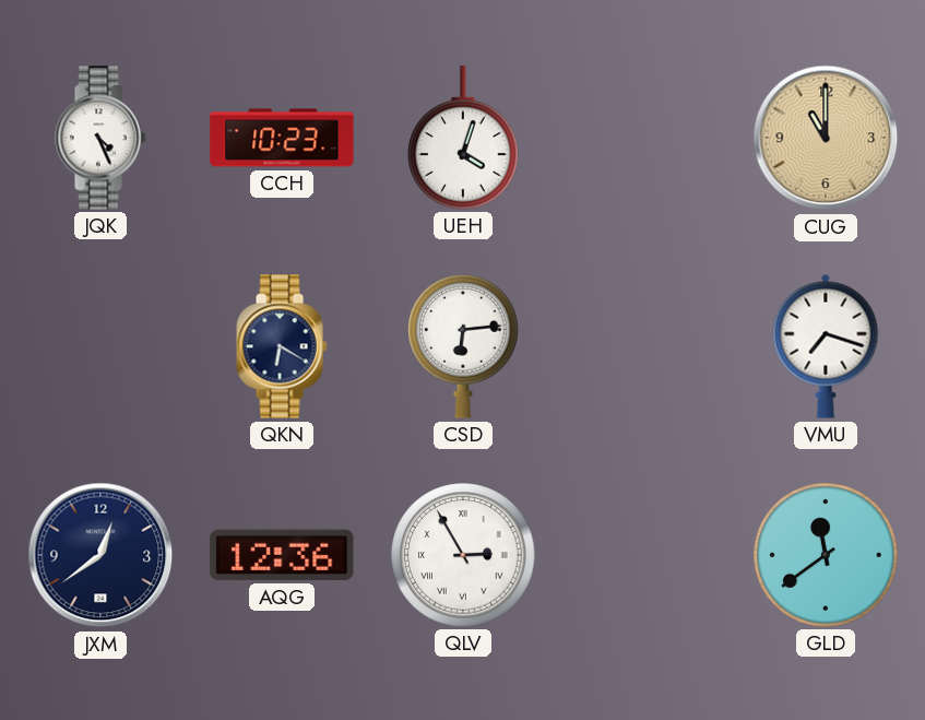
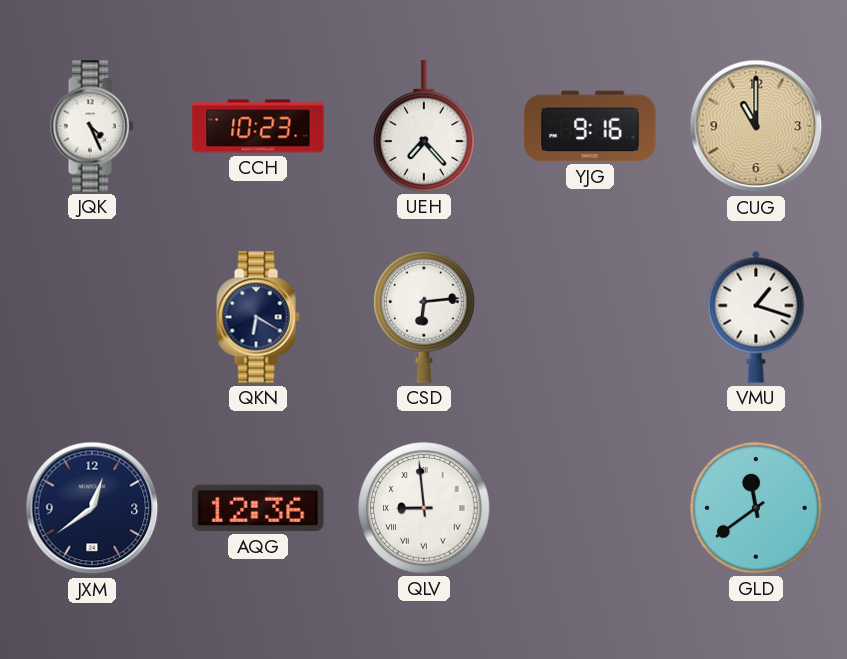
UEH: 4:03 -> 7:23 (424, 126)
YJG: none -> 9:16 (590, 126)
VMU: 7:18 -> 1:18 (756, 317)
QLV: 2:55 -> 8:59 (424, 508)
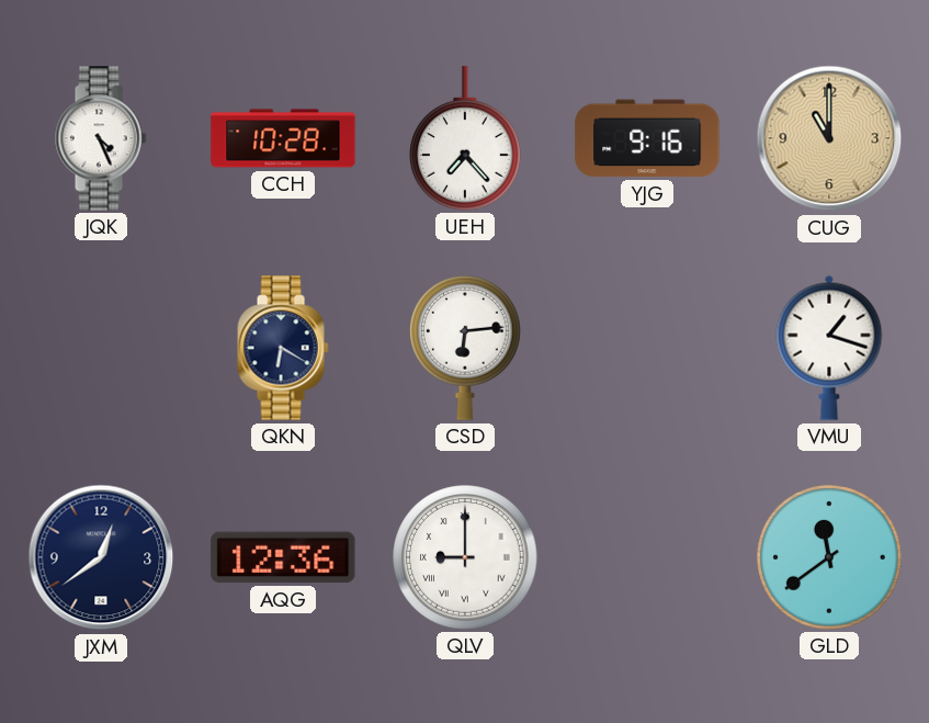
CCH: 10:23 -> 10:28 (283, 138)
QLV: 8:59 -> 9:00 (465, 557)
